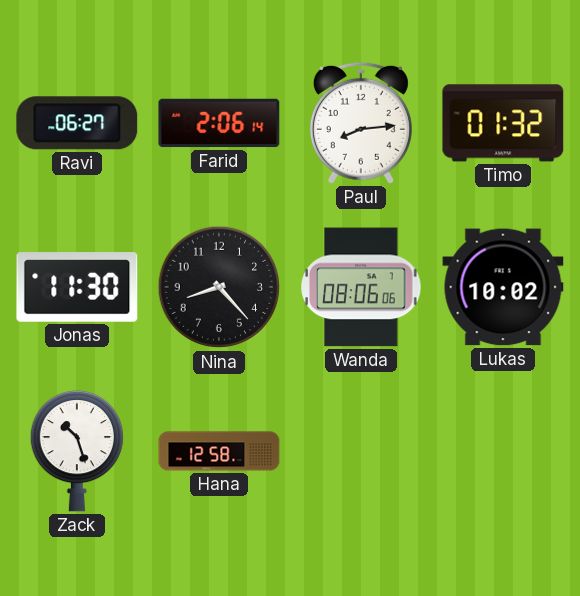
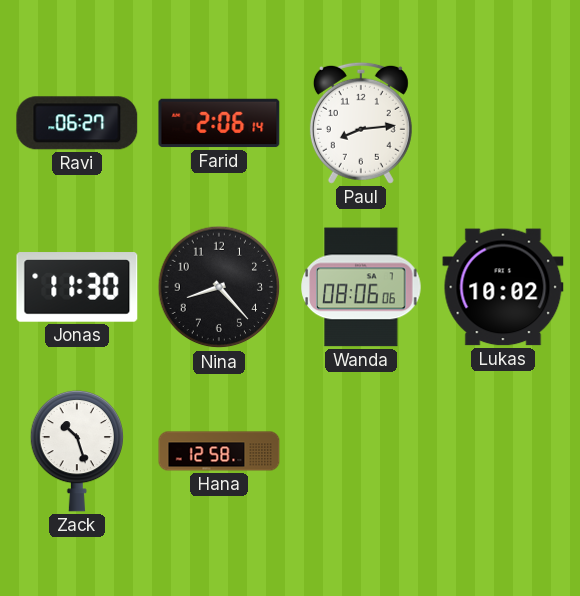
Timo: 01:32 -> none (503, 123)
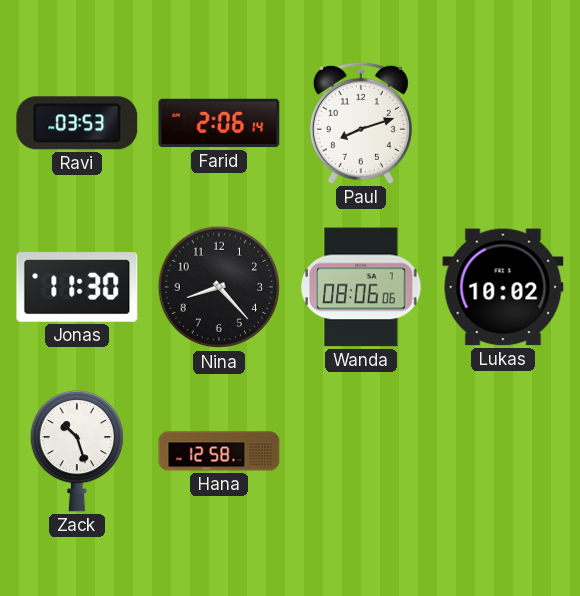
Ravi: 06:27 -> 03:53 (77, 123)
Paul: 8:14 -> 8:12 (361, 123)
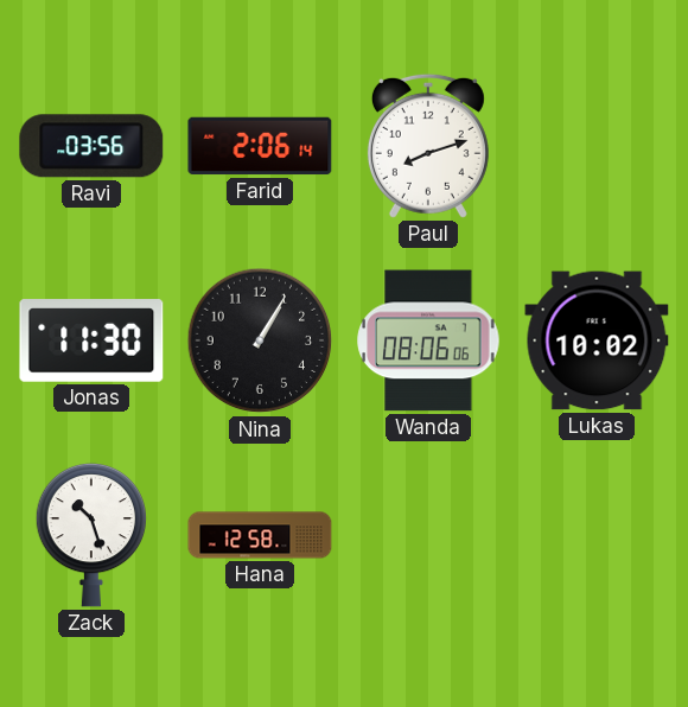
Ravi: 03:53 -> 03:56 (91, 146)
Nina: 8:23 -> 1:05 (260, 340)
